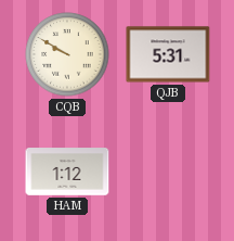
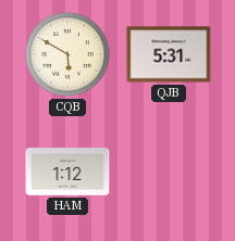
CQB: 9:50 -> 5:50 (67, 54)
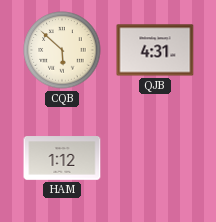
CQB: 5:50 -> 5:52 (62, 50)
QJB: 5:31 -> 4:31 (155, 50)
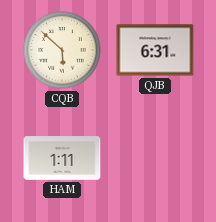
QJB: 4:31 -> 6:31 (155, 50)
HAM: 1:12 -> 1:11 (62, 158)
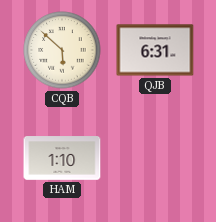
HAM: 1:11 -> 1:10 (62, 158)
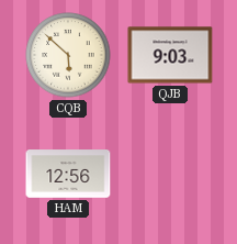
QJB: 6:31 -> 9:03 (170, 55)
HAM: 1:10 -> 12:56 (68, 174)
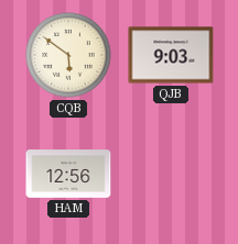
CQB: 5:52 -> 5:51 (68, 55)
